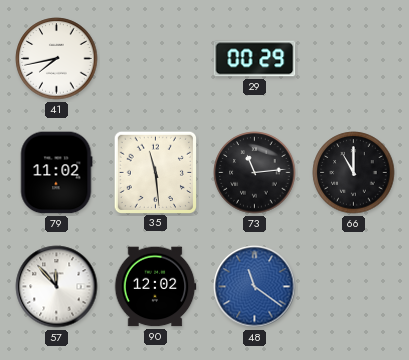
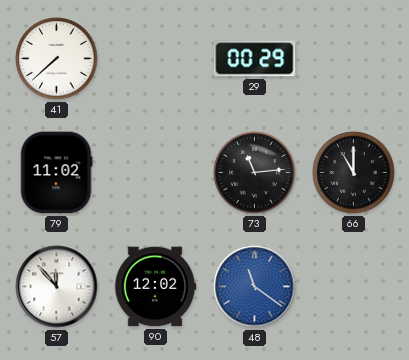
41: 7:43 -> 7:38 (57, 59)
35: 11:29 -> none (155, 172)
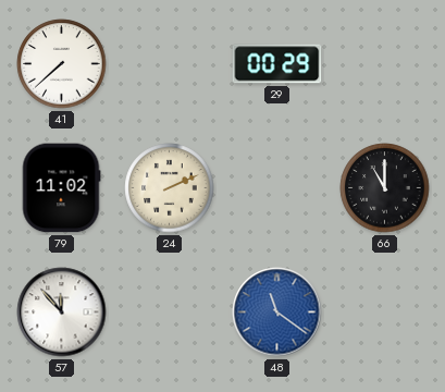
24: none -> 2:11 (170, 188)
73: 11:14 -> none (255, 173)
90: 12:02 -> none (155, 287)
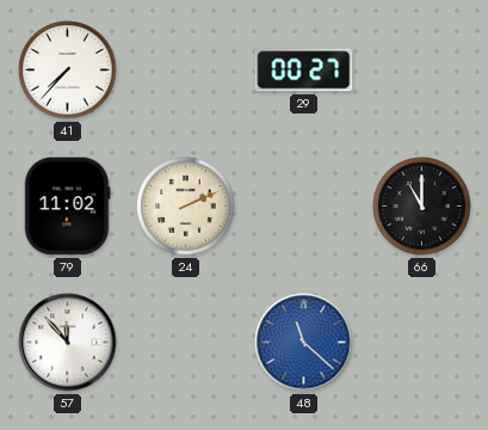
41: 7:38 -> 7:37 (68, 70)
29: 00:29 -> 00:27 (304, 70)
48: 11:21 -> 11:22 (304, 343)
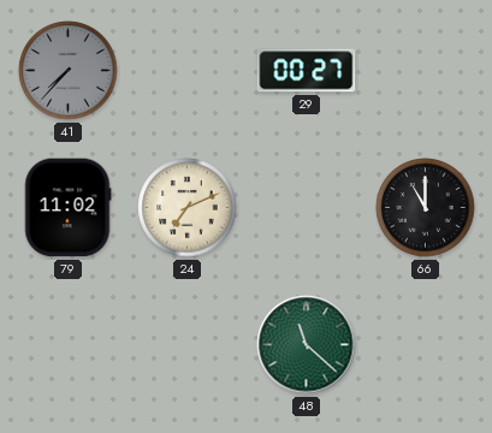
41 dial: white -> grey (69, 71)
24: 2:11 -> 7:11 (188, 208)
57: 11:53 -> none (68, 343)
48 dial: blue -> green (307, 345)
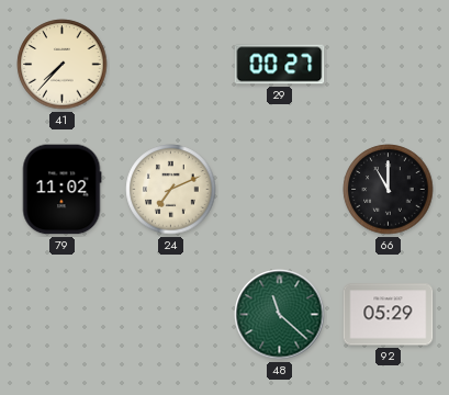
41 dial: grey -> cream (63, 65)
92: none -> 05:29 (389, 315)
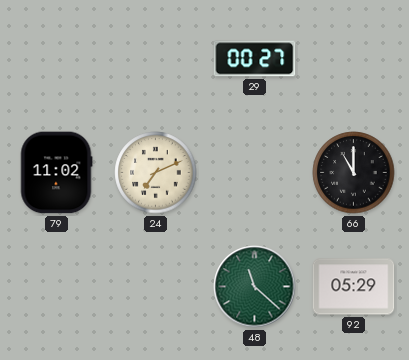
41: 7:37 -> none (63, 65)
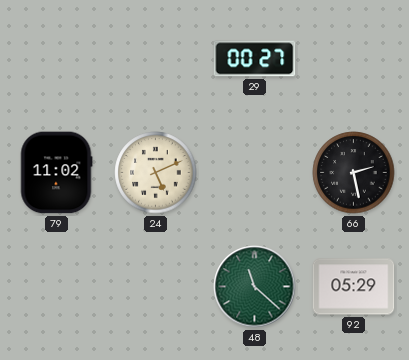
24: 7:11 -> 5:11 (156, 173)
66: 11:00 -> 2:28 (354, 173)
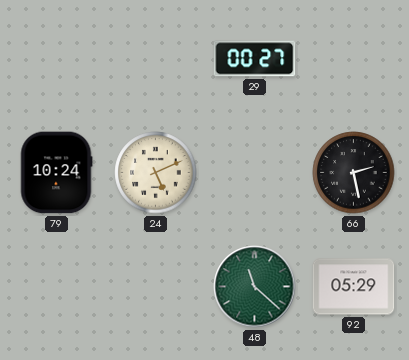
79: 11:02 -> 10:24 (56, 173)
